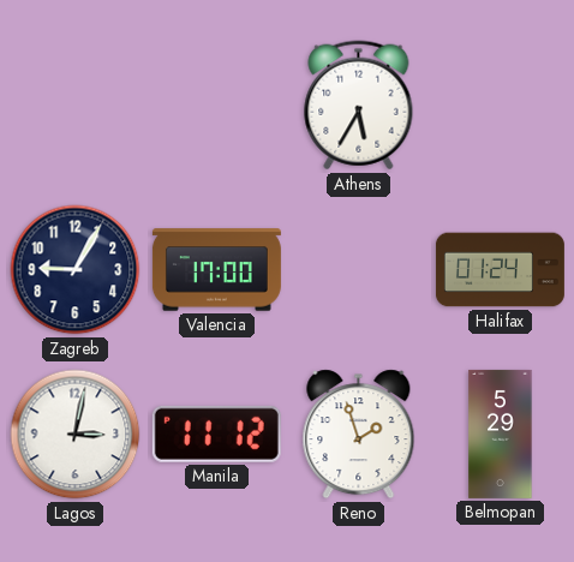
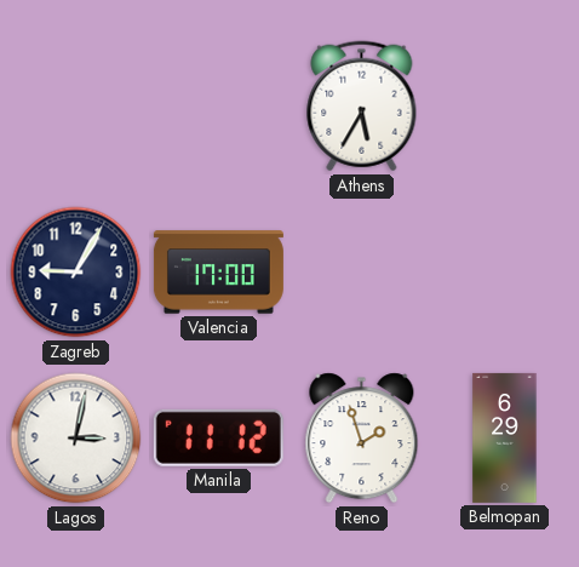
Halifax: 01:24 -> none (500, 270)
Belmopan: 5:29 -> 6:29 (505, 437)
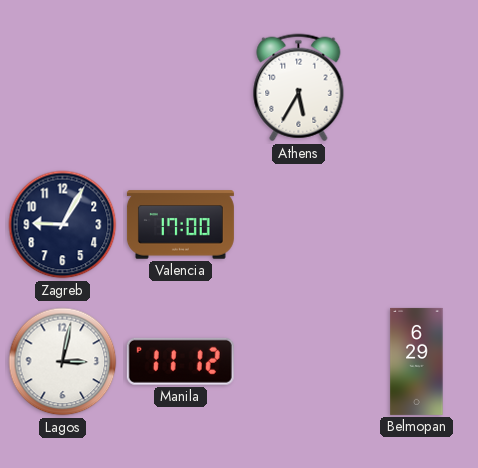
Reno: 1:57 -> none (362, 439)
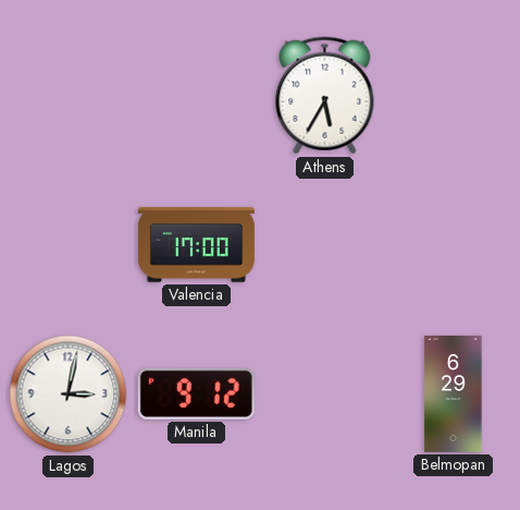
Zagreb: 9:05 -> none (63, 225)
Manila: 11:12 -> 9:12 (196, 393)
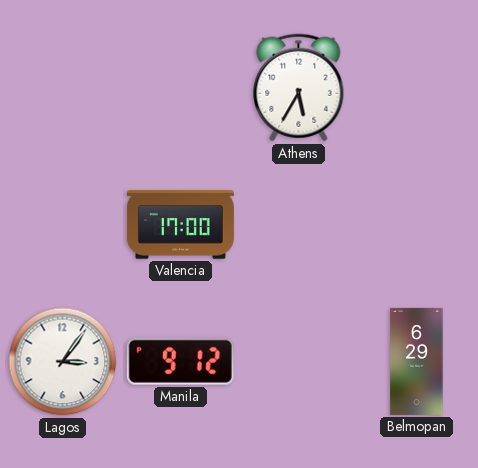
Lagos: 3:02 -> 3:06 (63, 362)
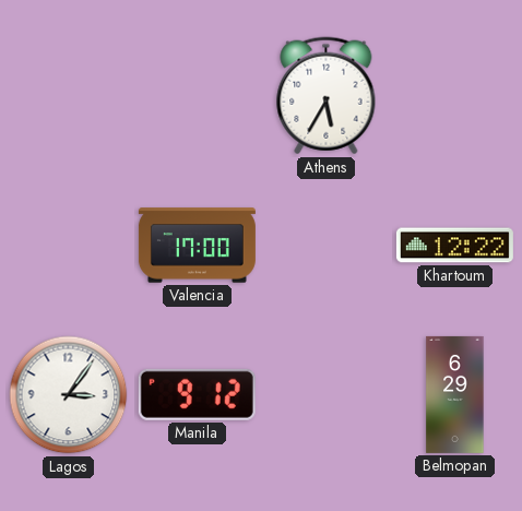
Khartoum: none -> 12:22 (454, 246)
